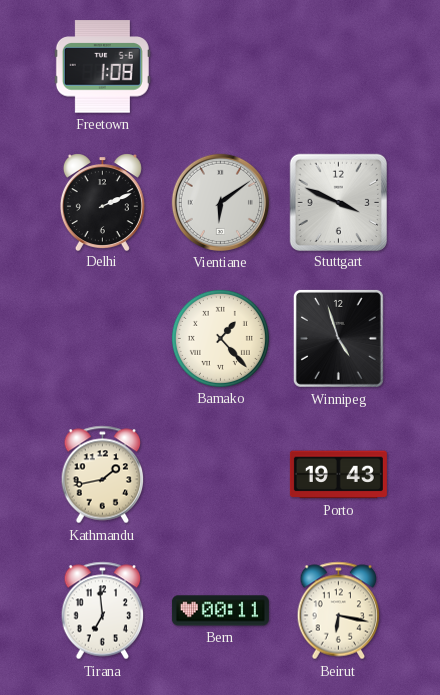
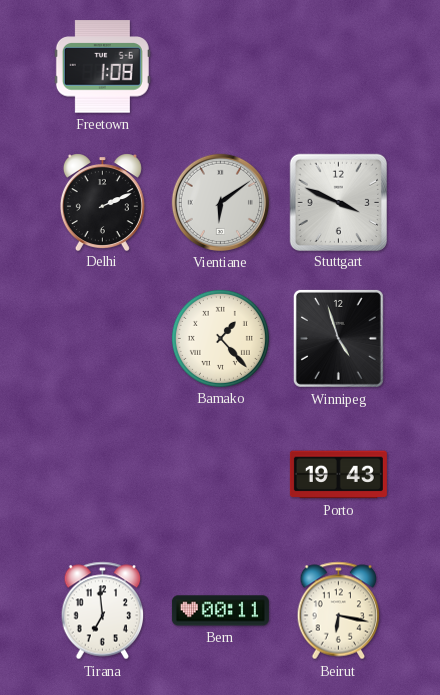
Kathmandu: 1:43 -> none (103, 475)
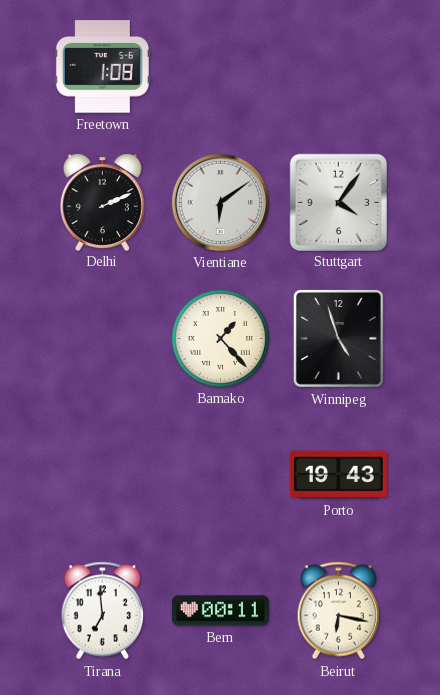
Stuttgart: 3:49 -> 4:06 (338, 202)
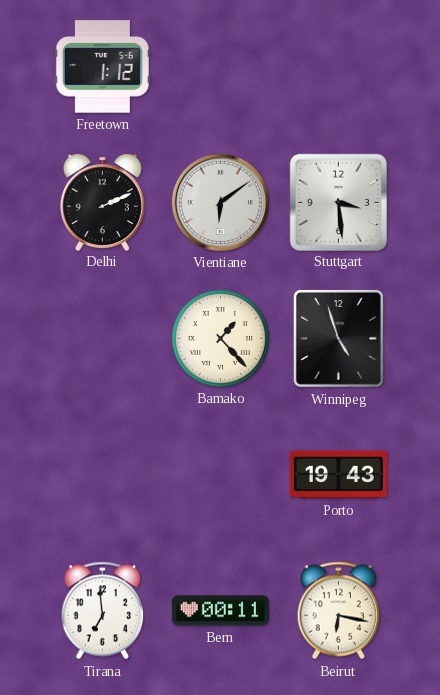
Freetown: 1:08 -> 1:12 (102, 67)
Stuttgart: 4:06 -> 3:29 (338, 202)
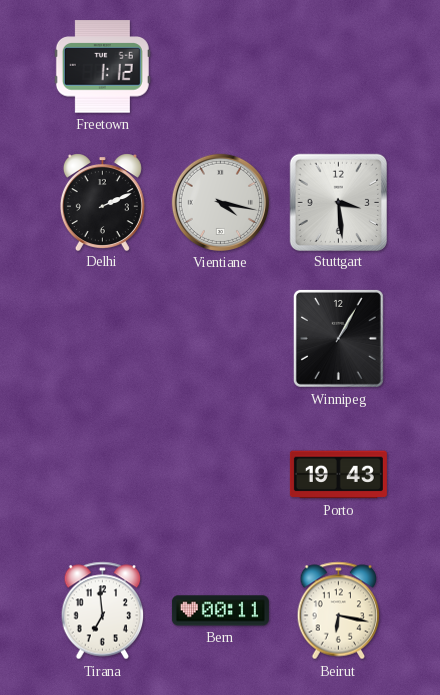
Vientiane: 6:09 -> 4:17 (220, 202)
Bamako: 1:23 -> none (220, 338)
Winnipeg: 4:57 -> 1:05 (338, 338)
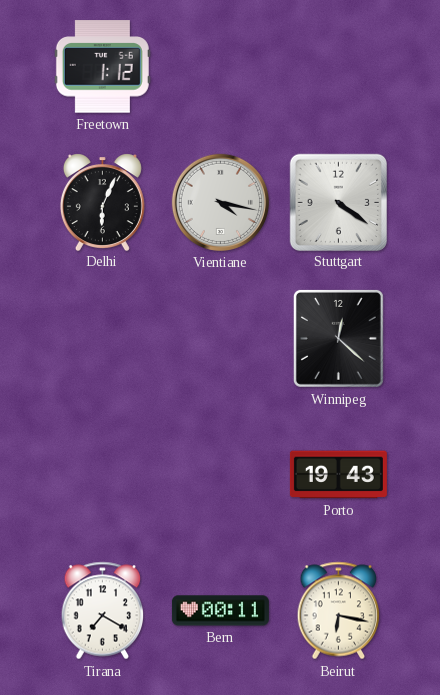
Delhi: 2:11 -> 6:04 (102, 202)
Stuttgart: 3:29 -> 4:21 (338, 202)
Winnipeg: 1:05 -> 12:22 (338, 338)
Tirana: 6:59 -> 7:20 (103, 611)
